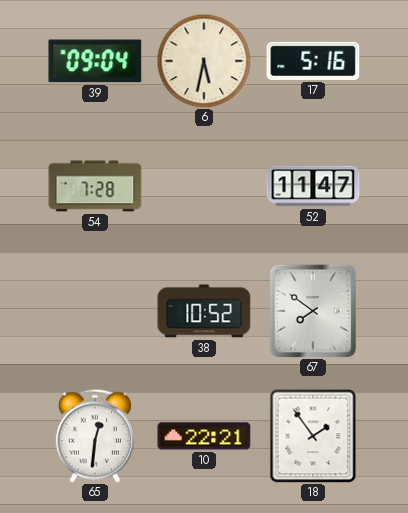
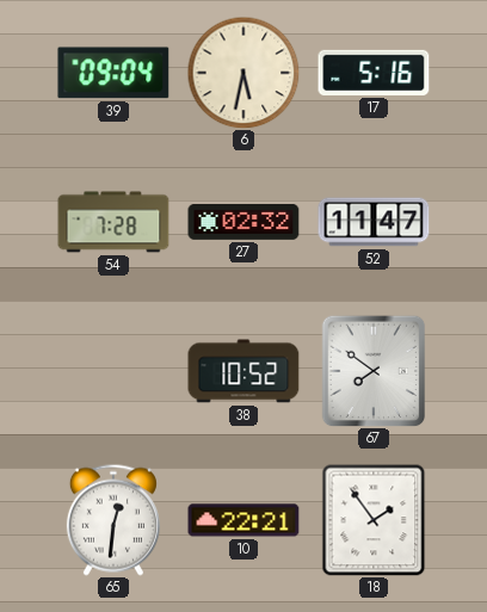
27: none -> 02:32 (243, 223)
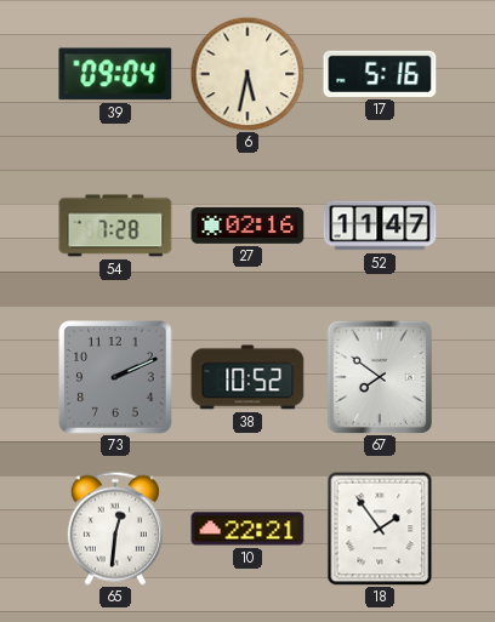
27: 02:32 -> 02:16 (247, 227)
73: none -> 2:11 (116, 378)
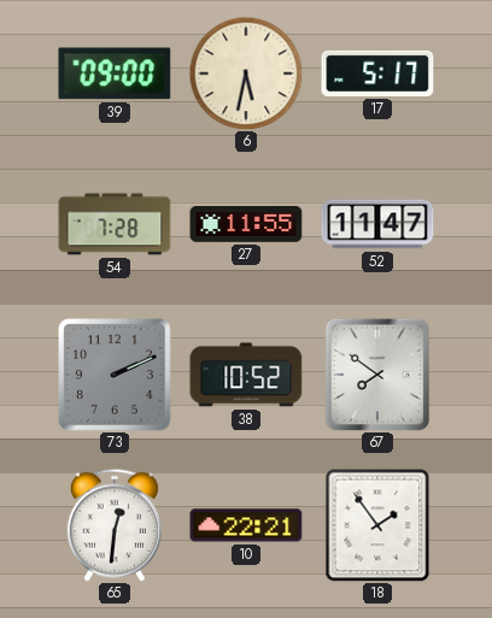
39: 09:04 -> 09:00 (115, 73)
17: 5:16 -> 5:17 (377, 73)
27: 02:16 -> 11:55 (246, 225)
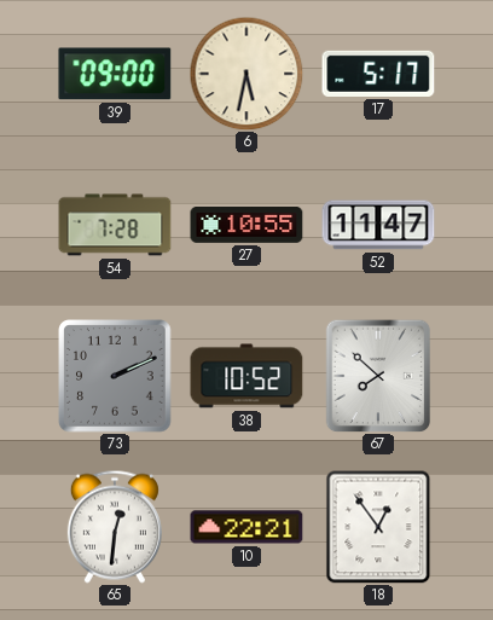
27: 11:55 -> 10:55 (246, 226)
67: 7:51 -> 7:52 (378, 376)
18: 1:54 -> 12:54 (378, 527)
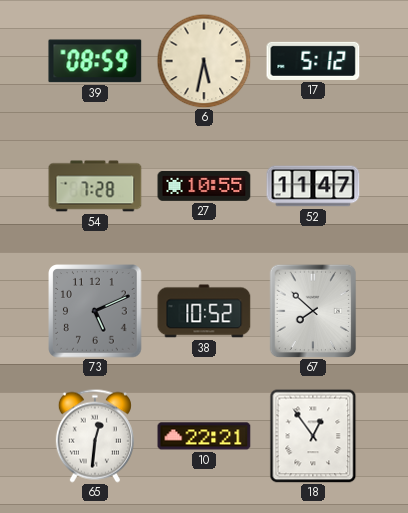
39: 09:00 -> 08:59 (95, 61)
17: 5:17 -> 5:12 (313, 61)
73: 2:11 -> 5:11 (96, 312)
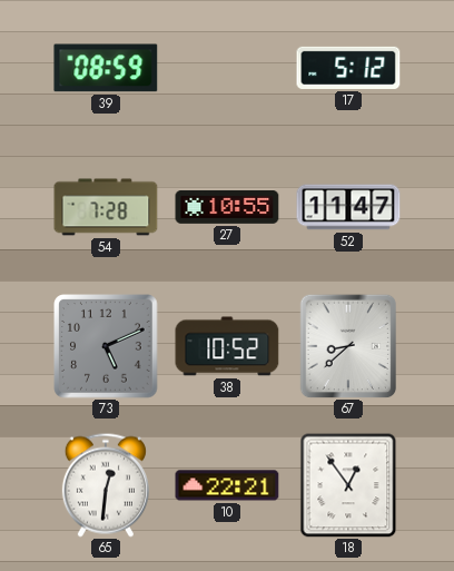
6: 5:32 -> none (204, 61)
67: 7:52 -> 8:38 (348, 346)
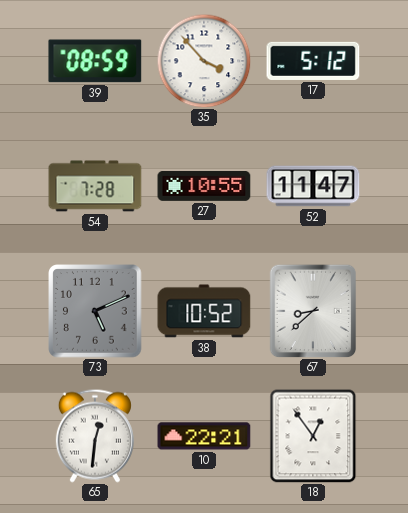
35: none -> 3:53 (204, 61)
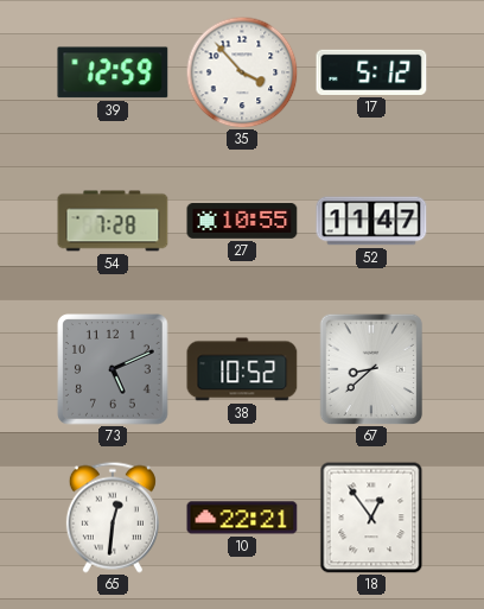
39: 08:59 -> 12:59 (113, 72)
